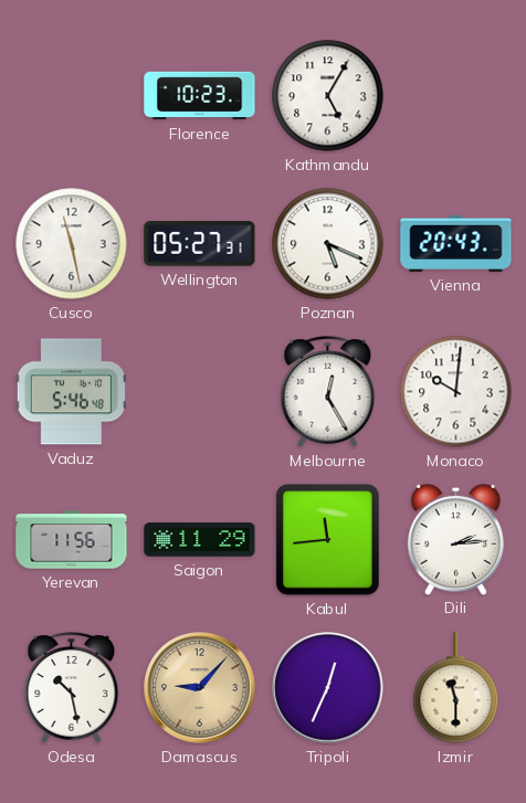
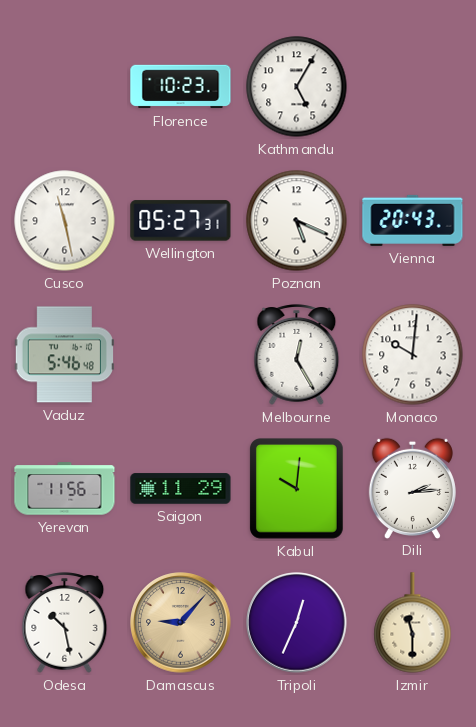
Kabul: 11:44 -> 10:01 (296, 489)
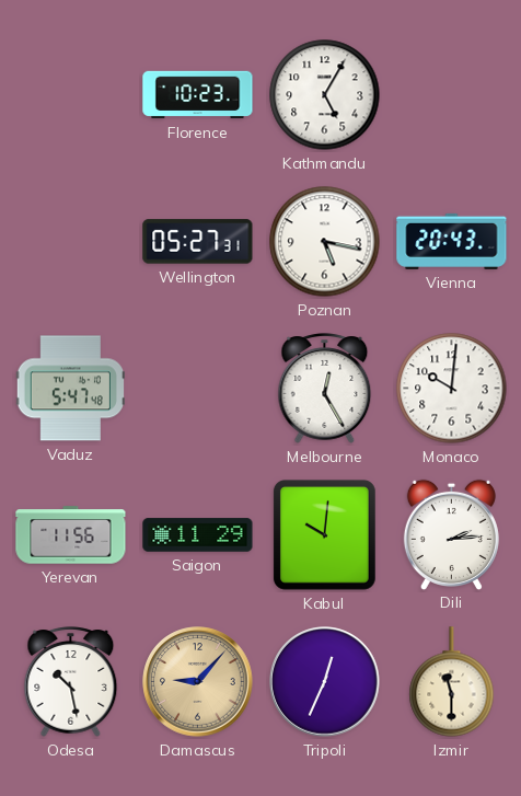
Cusco: 11:28 -> none (65, 221)
Poznan: 5:19 -> 5:17 (325, 242)
Vaduz: 5:46 -> 5:47 (70, 389)
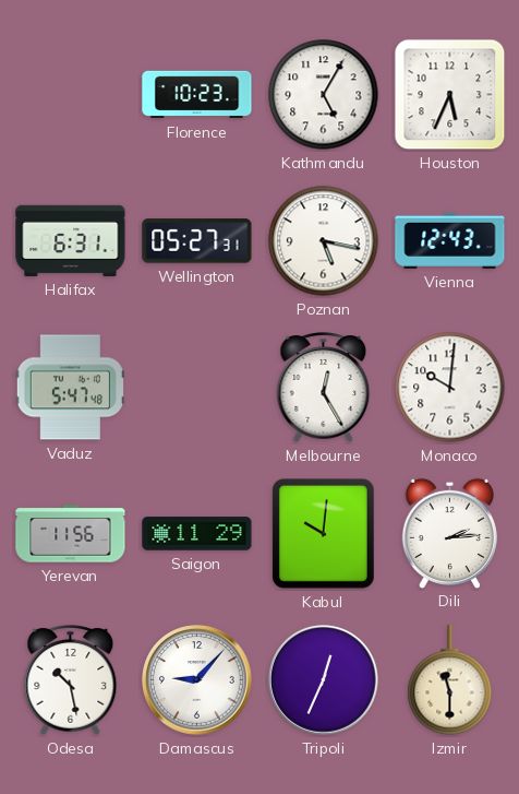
Houston: none -> 5:34 (450, 95)
Halifax: none -> 6:31 (71, 240)
Vienna: 20:43 -> 12:43 (450, 240)
Damascus dial: champagne -> white (197, 680)
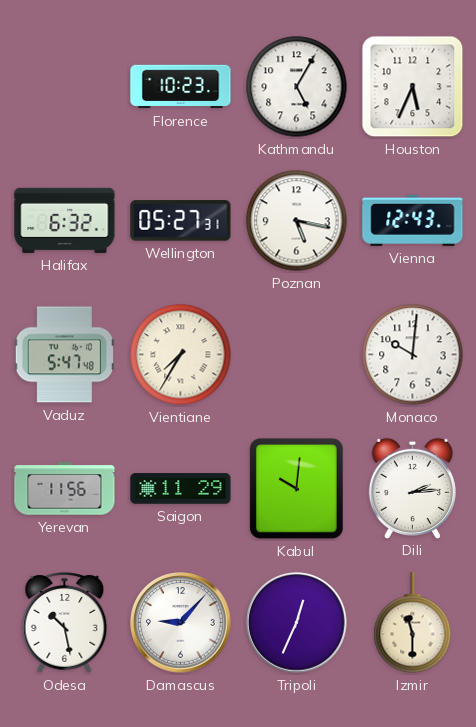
Halifax: 6:31 -> 6:32 (65, 220)
Vientiane: none -> 7:35 (181, 355)
Melbourne: 12:25 -> none (324, 388)
